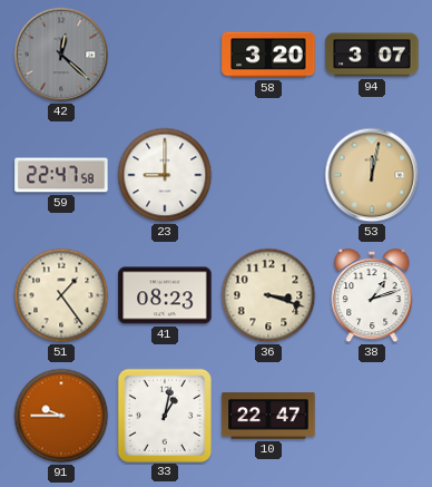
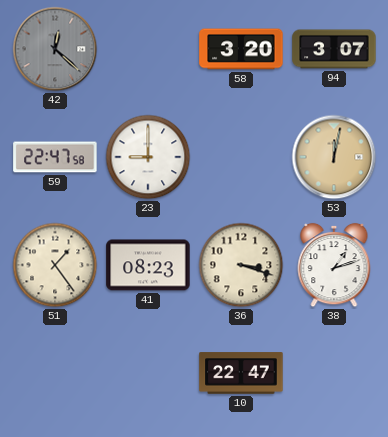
91: 9:45 -> none (61, 416)
33: 1:02 -> none (164, 415)
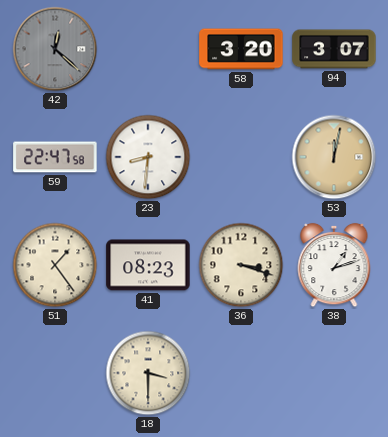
23: 9:00 -> 8:31 (148, 157)
18: none -> 3:30 (148, 373)
10: 22:47 -> none (241, 373)
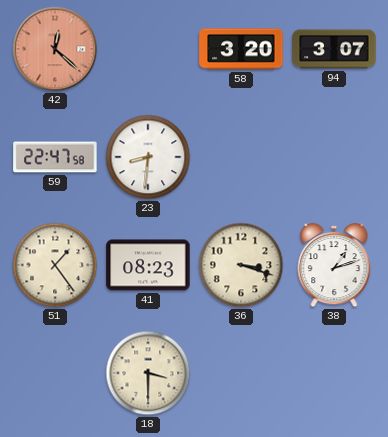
42 dial: grey -> salmon (55, 49)
53: 12:02 -> none (334, 157)
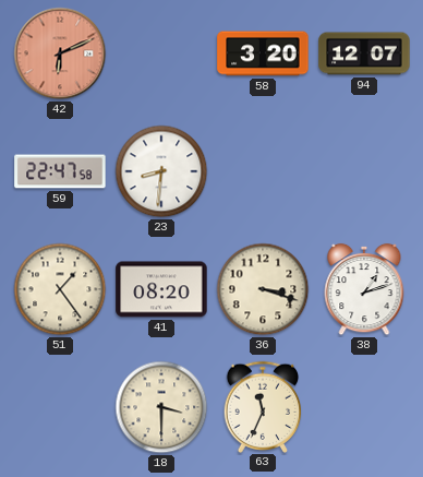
42: 12:22 -> 6:11 (60, 53)
94: 3:07 -> 12:07 (364, 53)
41: 08:23 -> 08:20 (161, 289)
63: none -> 11:34 (263, 406)
